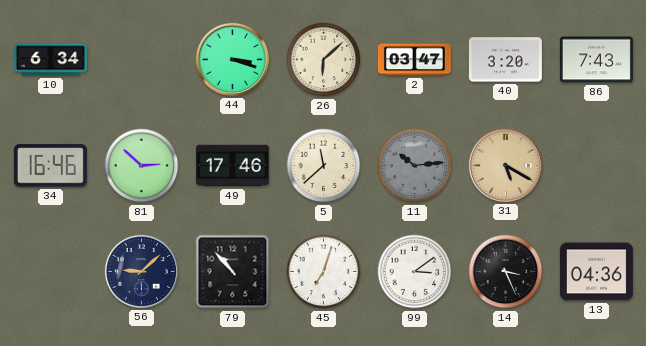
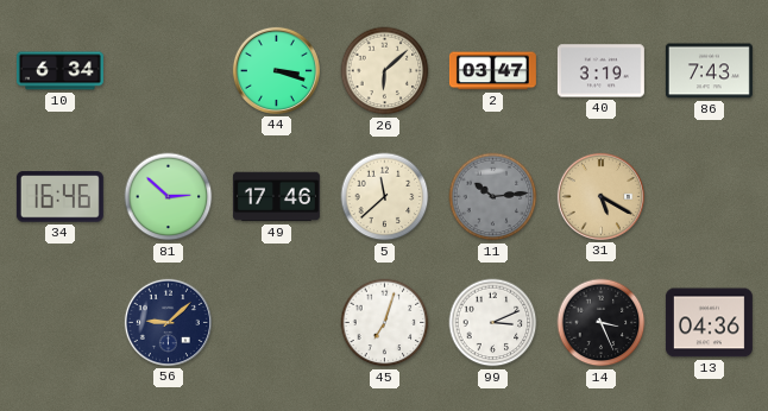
40: 3:20 -> 3:19 (600, 71)
79: 10:53 -> none (233, 272)
99: 3:09 -> 3:11 (493, 323)
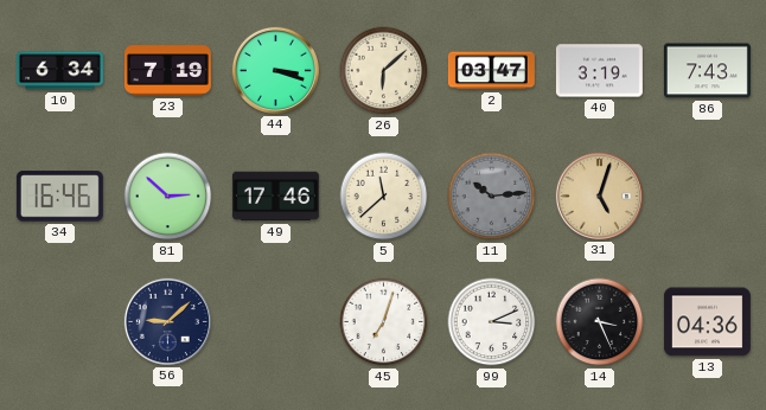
23: none -> 7:19 (167, 71)
31: 5:20 -> 5:03 (599, 196)
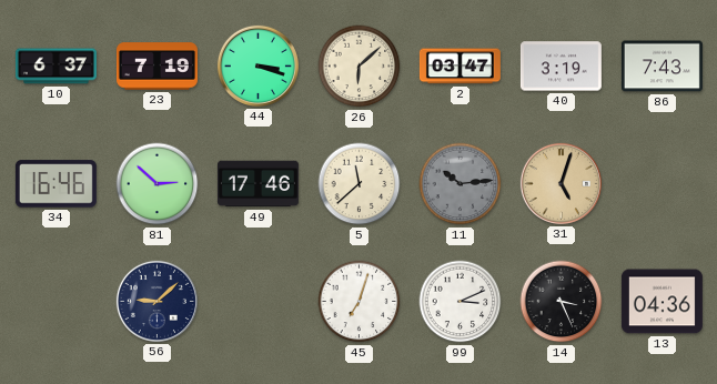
10: 6:34 -> 6:37 (55, 67)
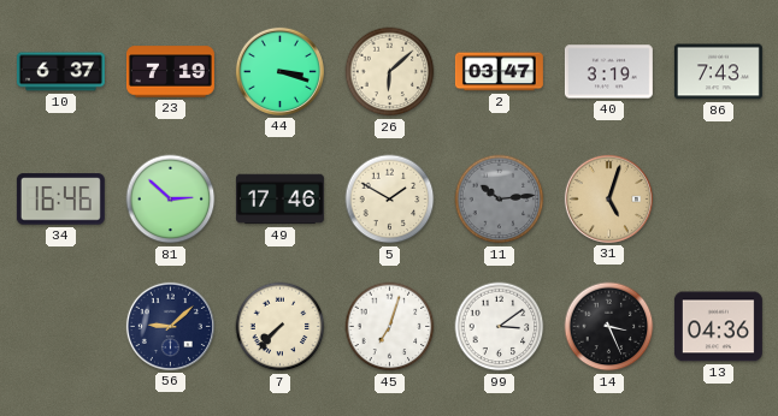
5: 11:38 -> 1:50 (390, 200)
7: none -> 7:37 (281, 327)
99: 3:11 -> 3:09 (500, 327)
